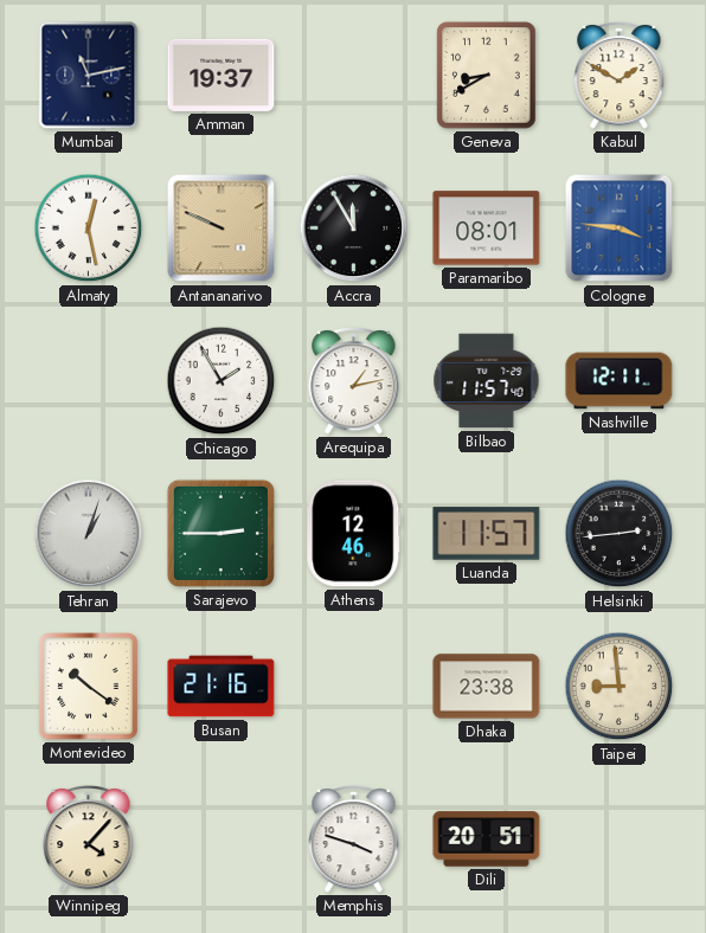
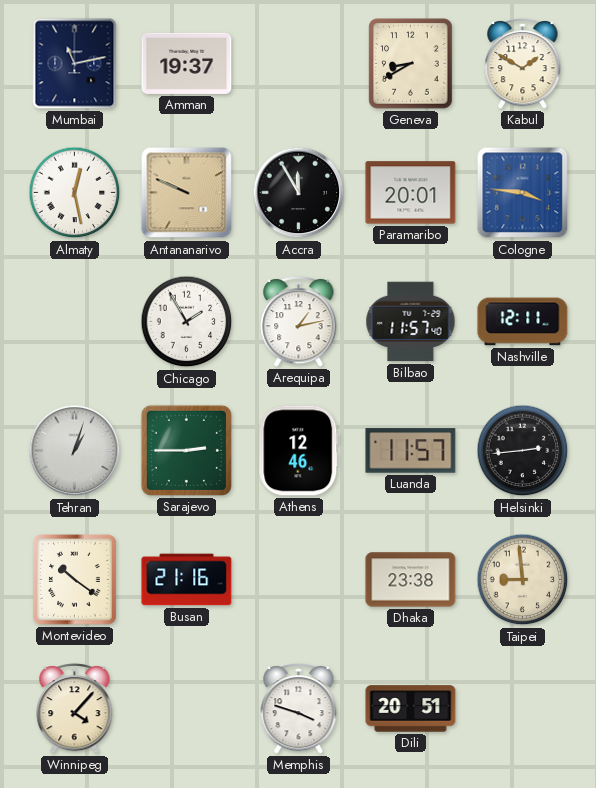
Paramaribo: 08:01 -> 20:01 (411, 193)
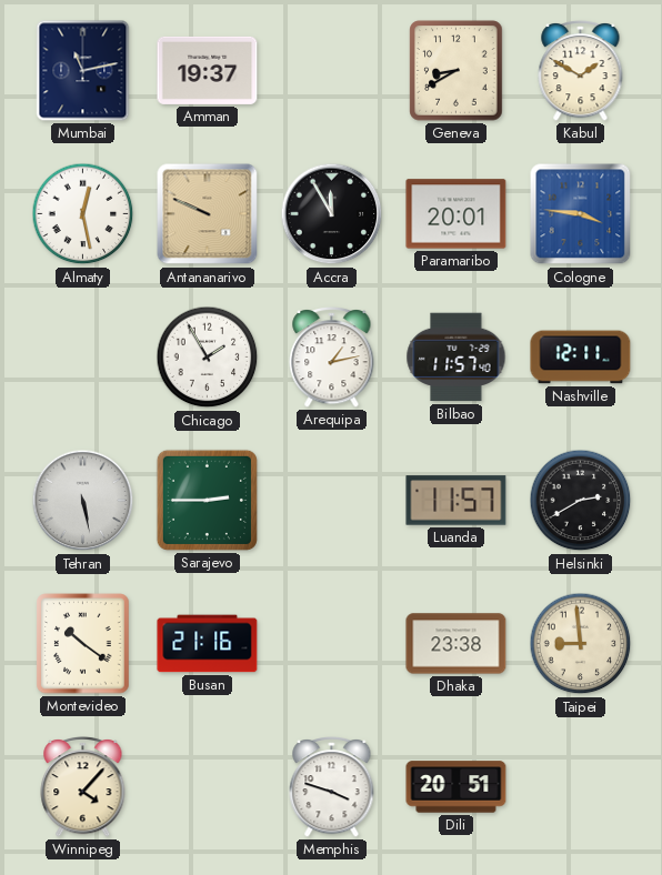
Tehran: 1:03 -> 5:28 (83, 501)
Athens: 12:46 -> none (299, 451)
Helsinki: 2:44 -> 2:40 (581, 501)
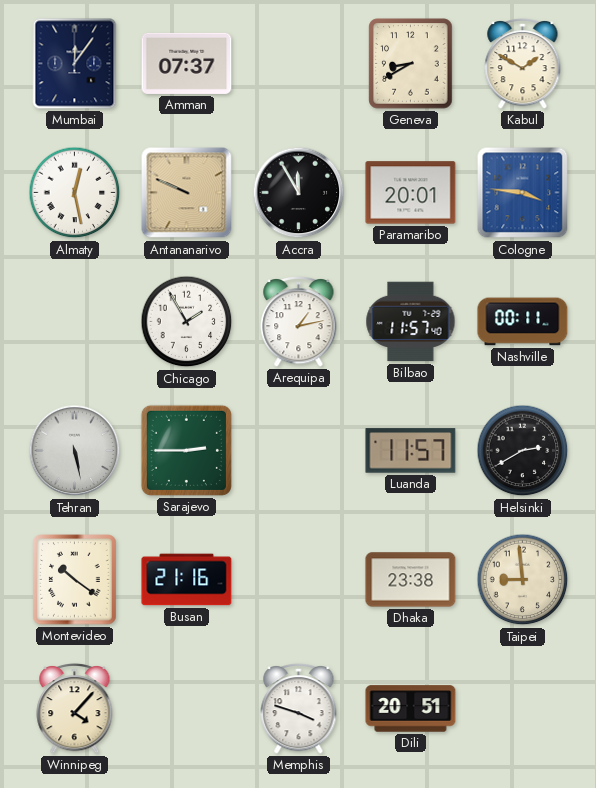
Mumbai: 11:13 -> 12:06 (75, 64)
Amman: 19:37 -> 07:37 (187, 63)
Nashville: 12:11 -> 00:11 (523, 322)
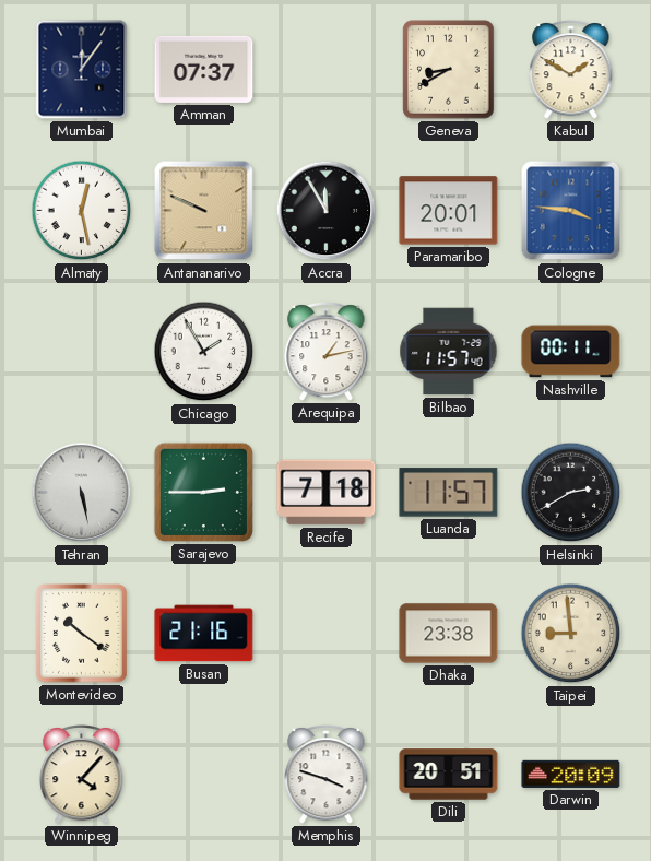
Recife: none -> 7:18 (327, 493)
Darwin: none -> 20:09 (571, 774)
